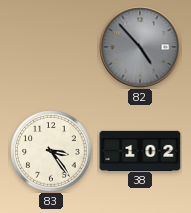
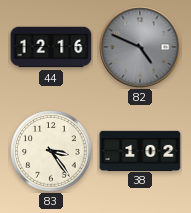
44: none -> 12:16 (51, 47)
82: 4:53 -> 4:49 (140, 47)
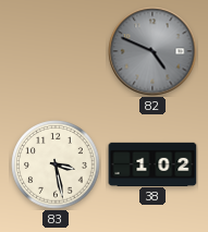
44: 12:16 -> none (51, 47)
83: 3:24 -> 3:28 (56, 164)
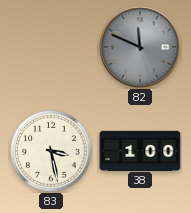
82: 4:49 -> 11:49 (140, 47)
38: 1:02 -> 1:00 (140, 150)
